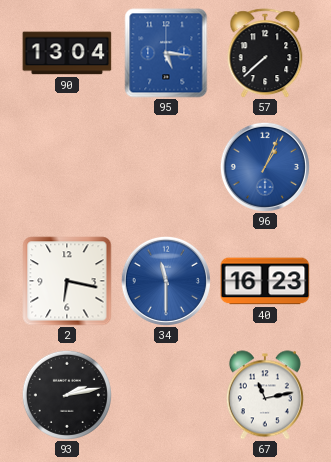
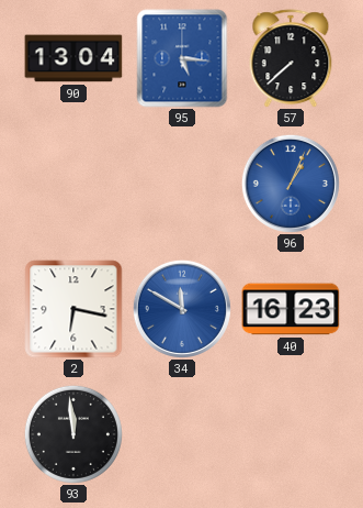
34: 11:30 -> 11:50 (182, 309)
93: 2:13 -> 11:59 (73, 434)
67: 11:13 -> none (265, 395)
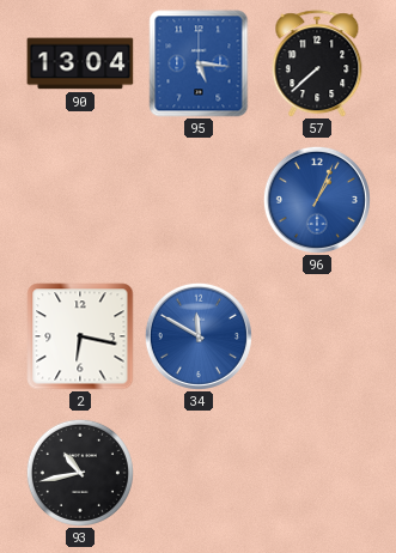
40: 16:23 -> none (291, 309)
93: 11:59 -> 10:43 (80, 473)
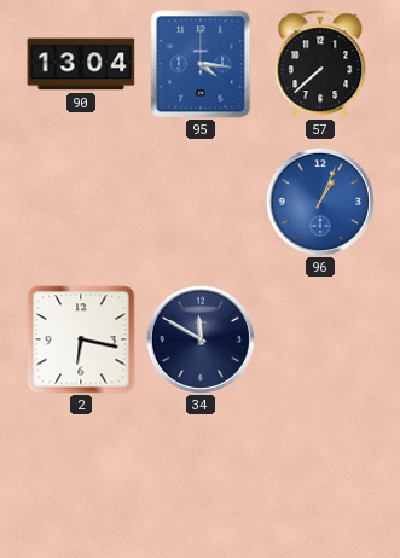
95: 5:16 -> 4:16 (201, 64)
34 dial: blue -> navy (201, 339)
93: 10:43 -> none (80, 473)
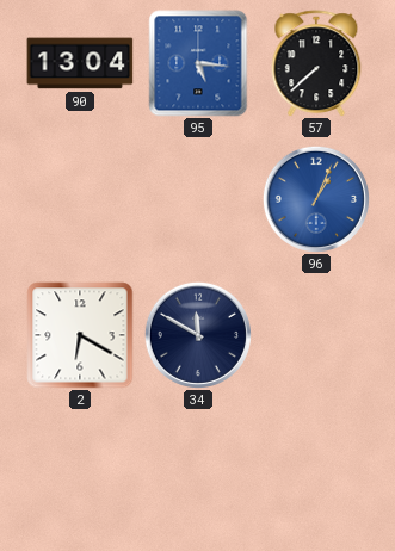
95: 4:16 -> 5:16 (198, 63)
2: 6:17 -> 6:20 (80, 335)
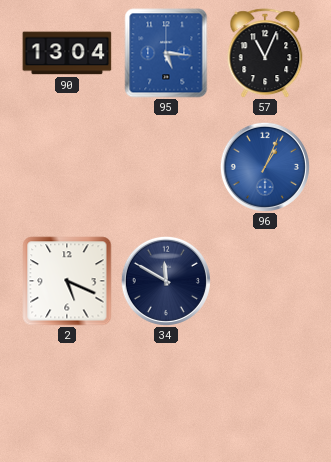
57: 7:38 -> 11:04 (265, 53)
2: 6:20 -> 5:19 (67, 281)
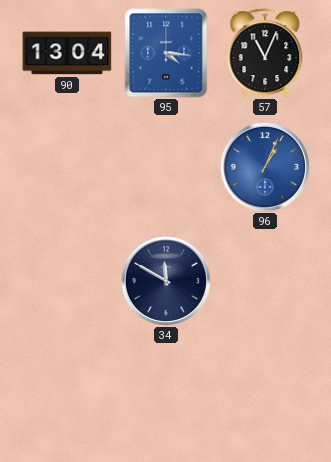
95: 5:16 -> 4:16 (166, 53)
2: 5:19 -> none (67, 281)
